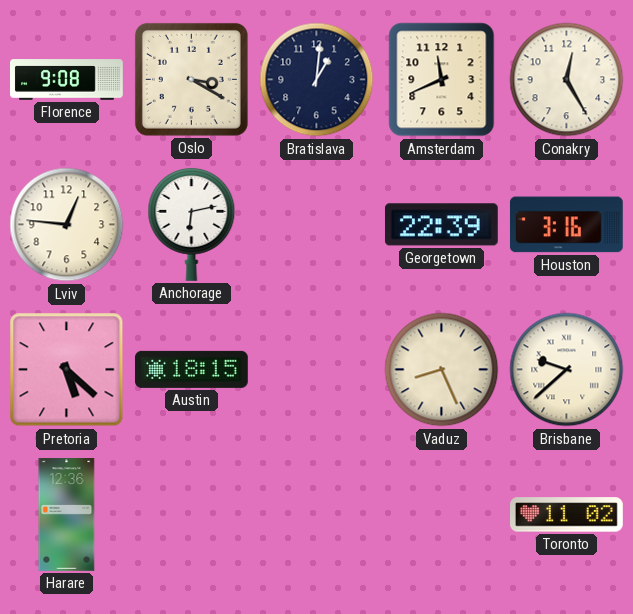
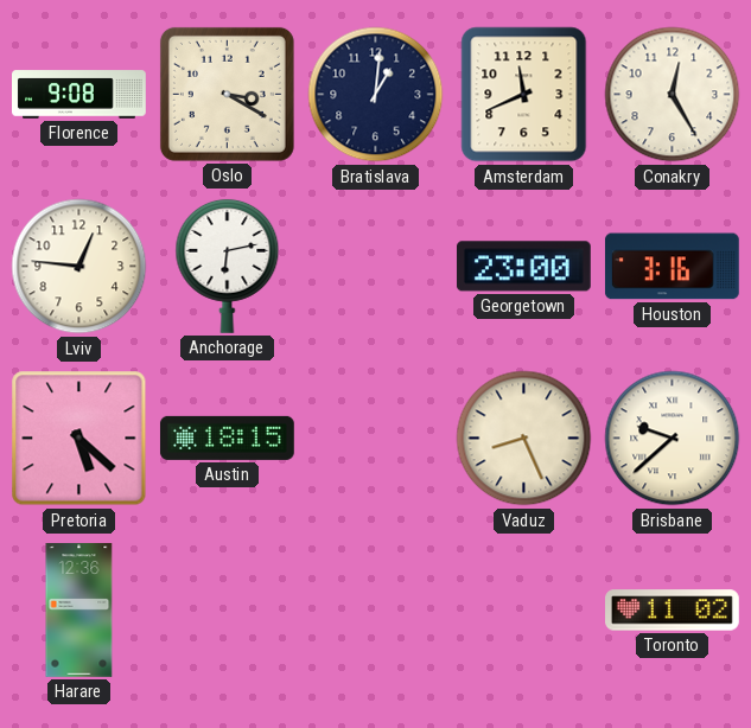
Georgetown: 22:39 -> 23:00 (523, 267)
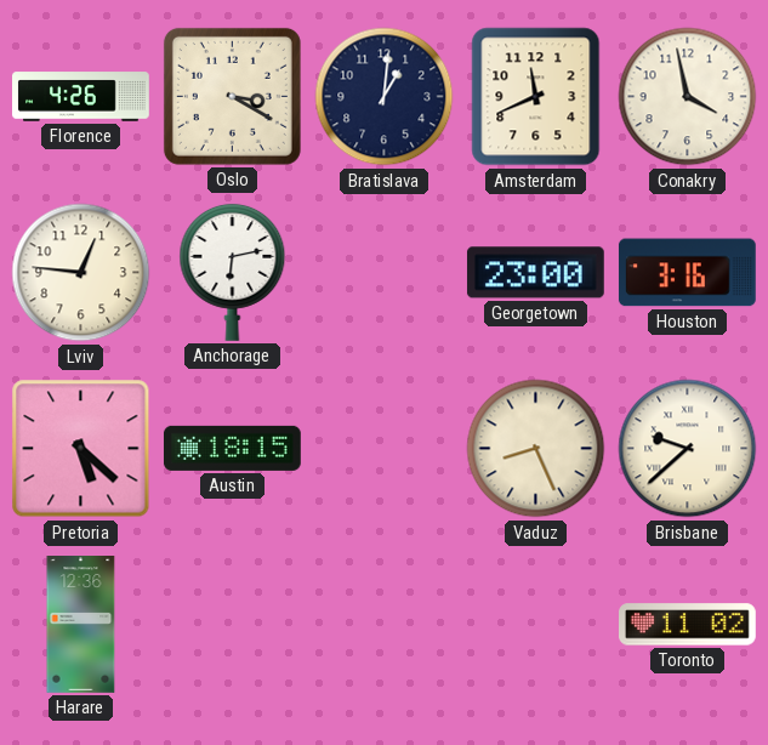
Florence: 9:08 -> 4:26 (81, 97)
Conakry: 12:25 -> 3:58 (688, 97)
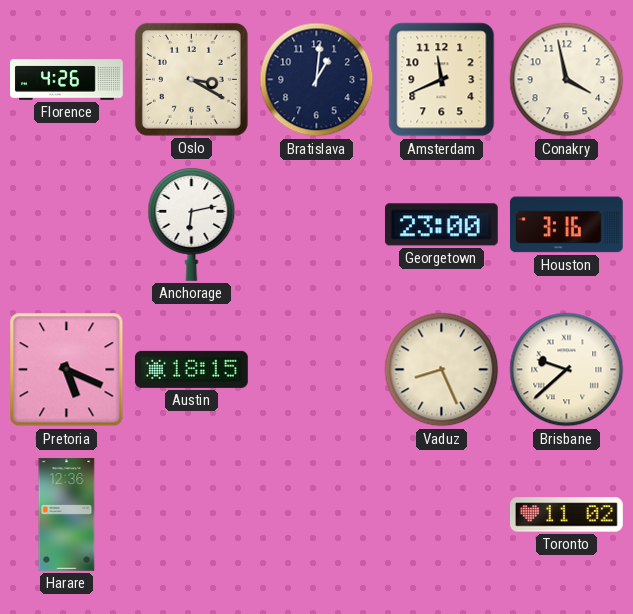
Lviv: 12:46 -> none (81, 273)
Pretoria: 5:22 -> 5:19 (67, 370)
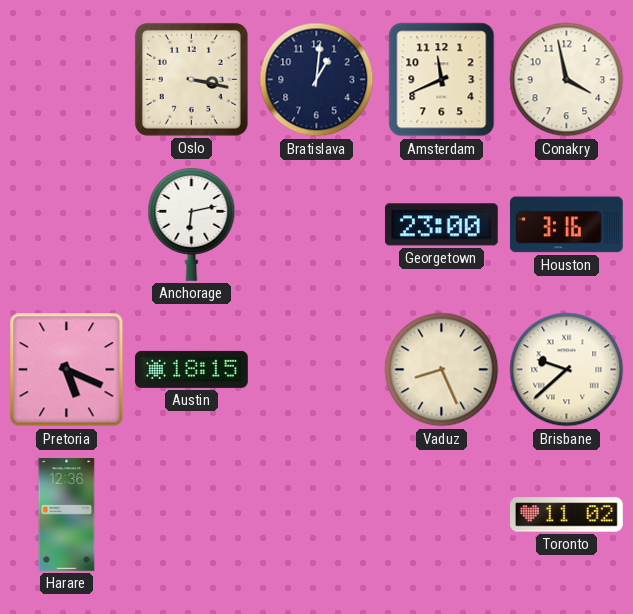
Florence: 4:26 -> none (67, 80)
Oslo: 3:20 -> 3:17 (191, 79)
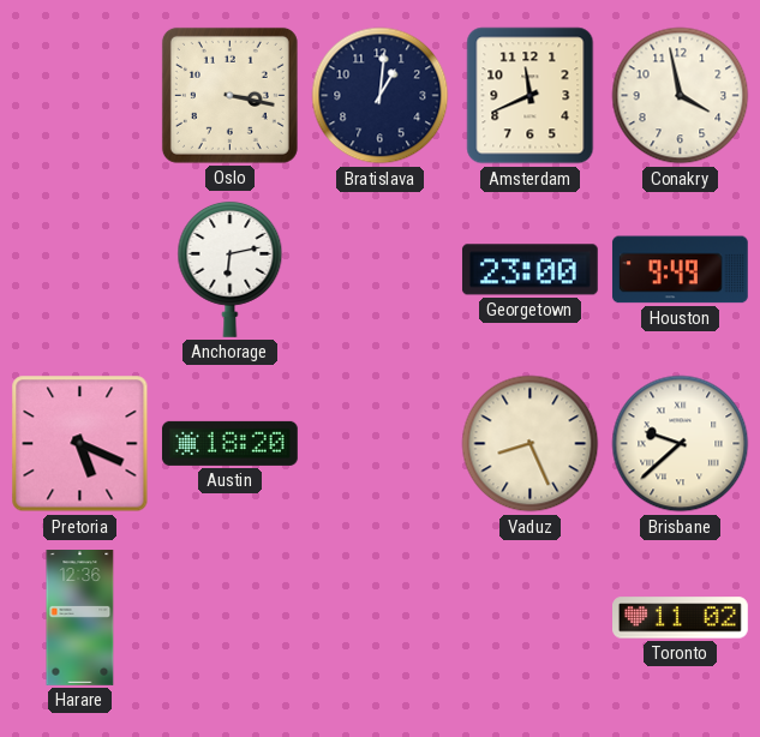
Houston: 3:16 -> 9:49 (680, 270)
Austin: 18:15 -> 18:20 (229, 443)
